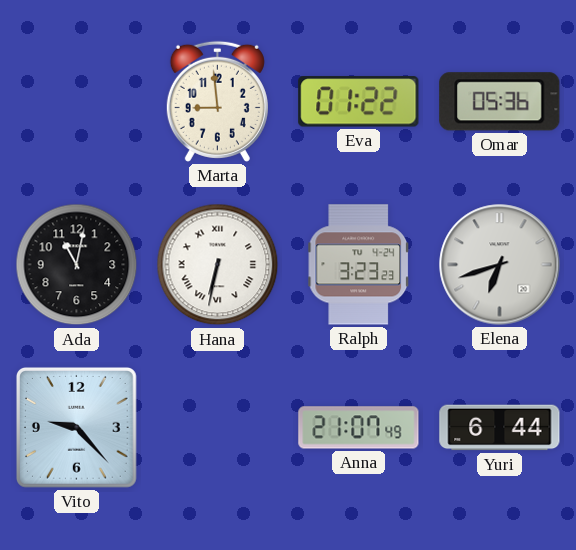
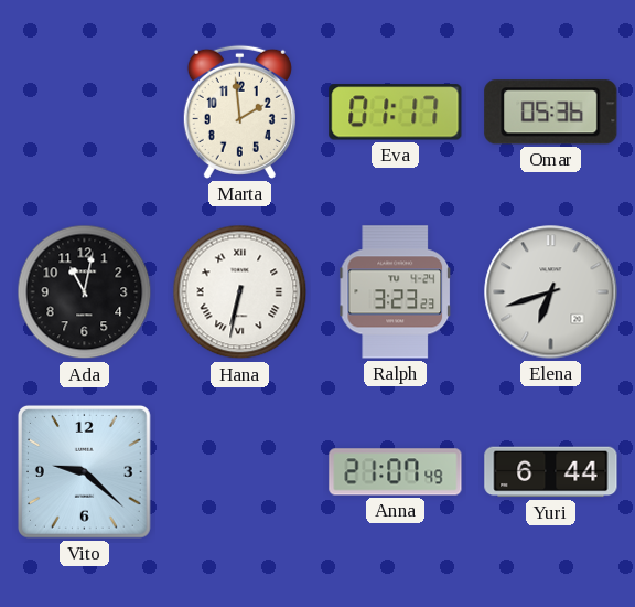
Marta: 8:59 -> 1:59 (239, 111)
Eva: 01:22 -> 01:17 (396, 113)
Vito: 9:23 -> 9:22 (84, 471)
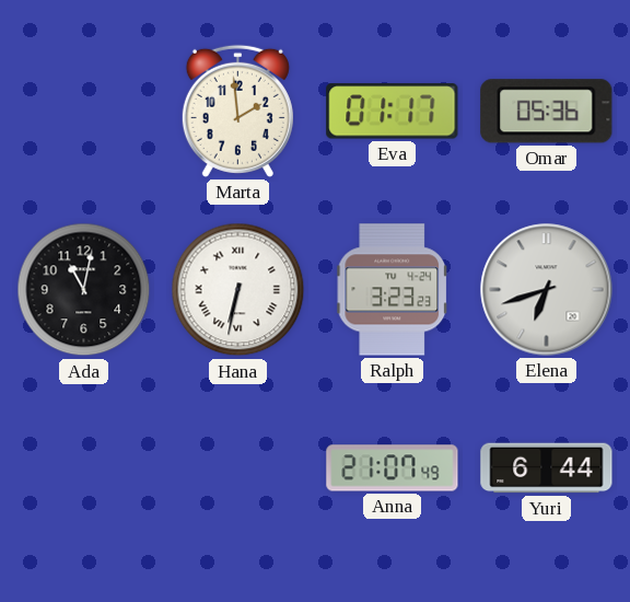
Vito: 9:22 -> none (84, 471)
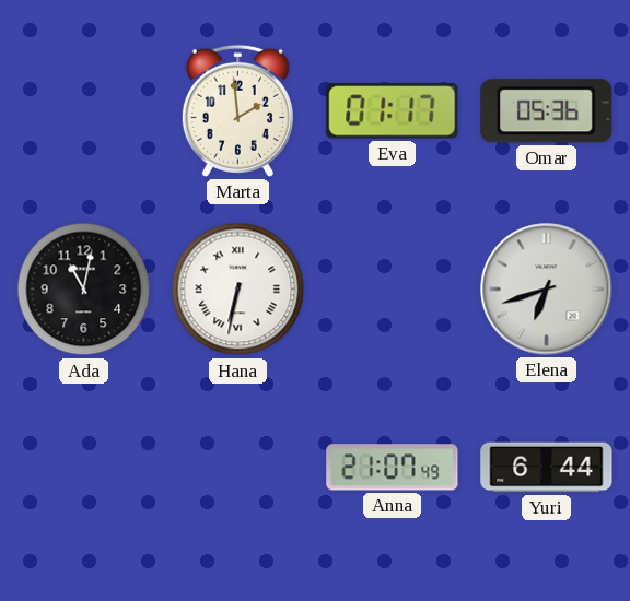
Ralph: 3:23 -> none (393, 290)
